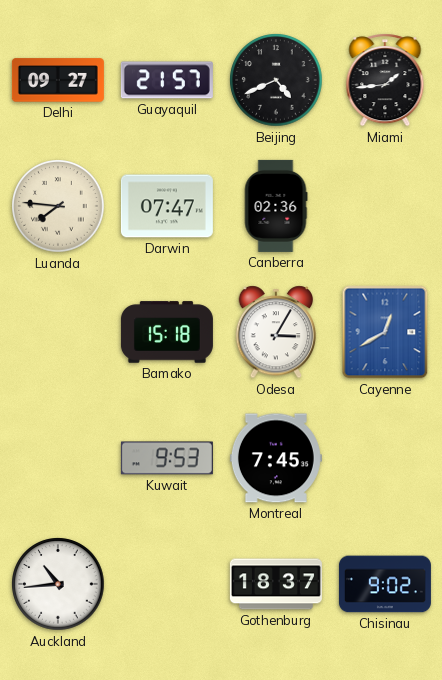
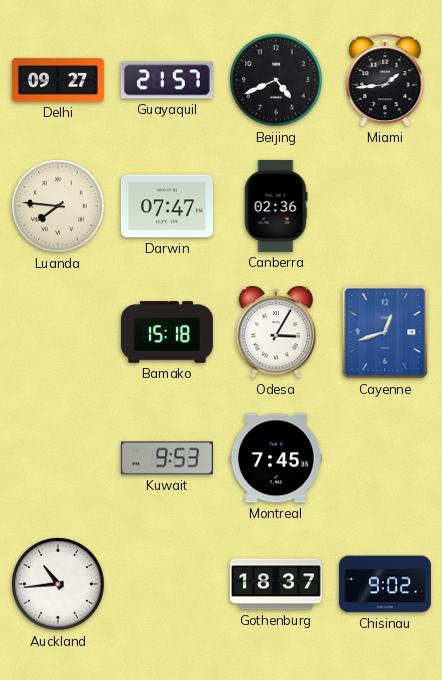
Cayenne: 12:40 -> 12:42 (385, 332)
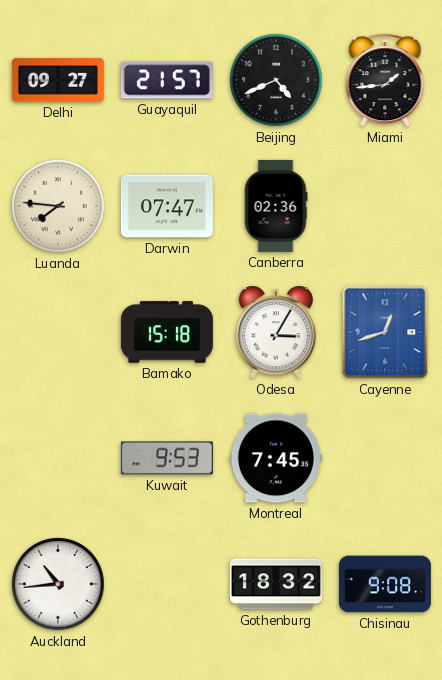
Gothenburg: 18:37 -> 18:32 (276, 584)
Chisinau: 9:02 -> 9:08 (385, 584)
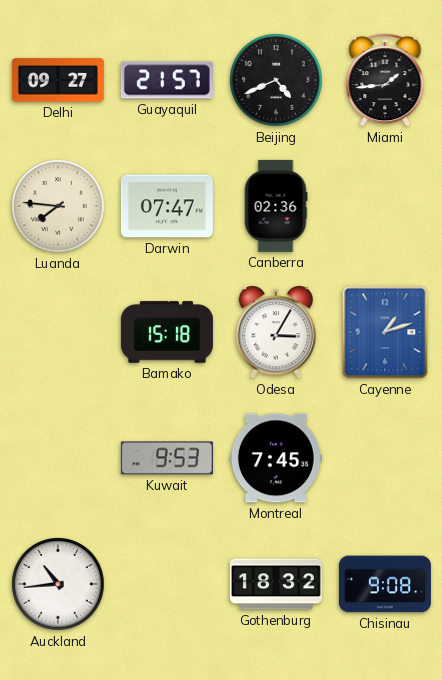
Cayenne: 12:42 -> 1:12 (385, 332)
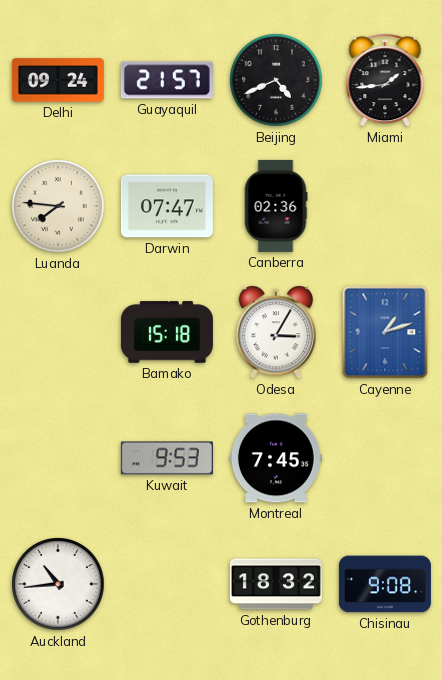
Delhi: 09:27 -> 09:24 (58, 80)
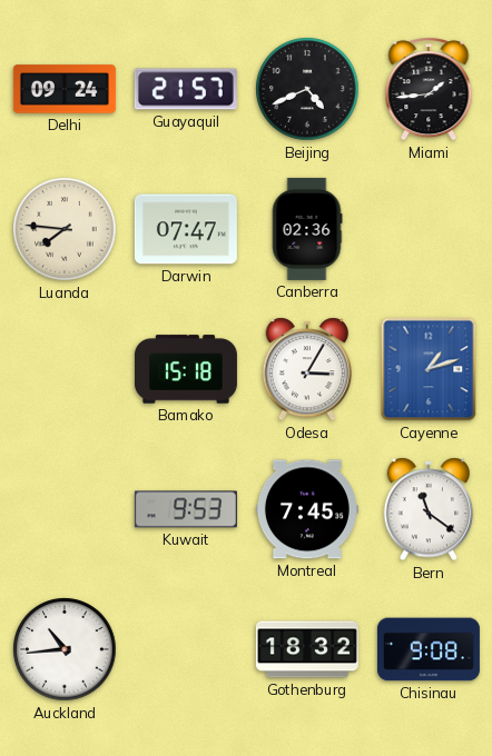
Bern: none -> 11:21 (429, 509)
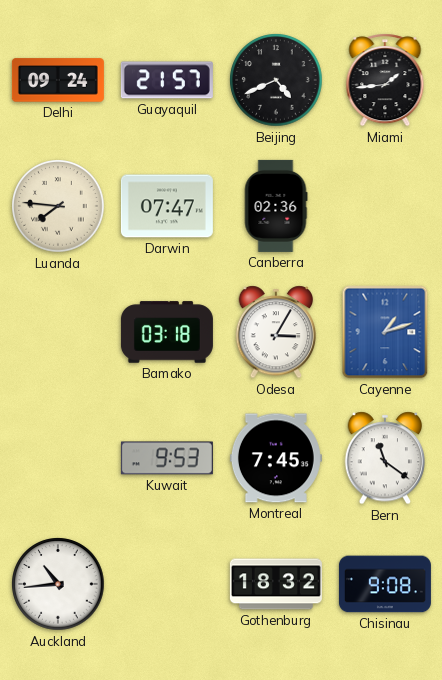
Bamako: 15:18 -> 03:18 (167, 332)
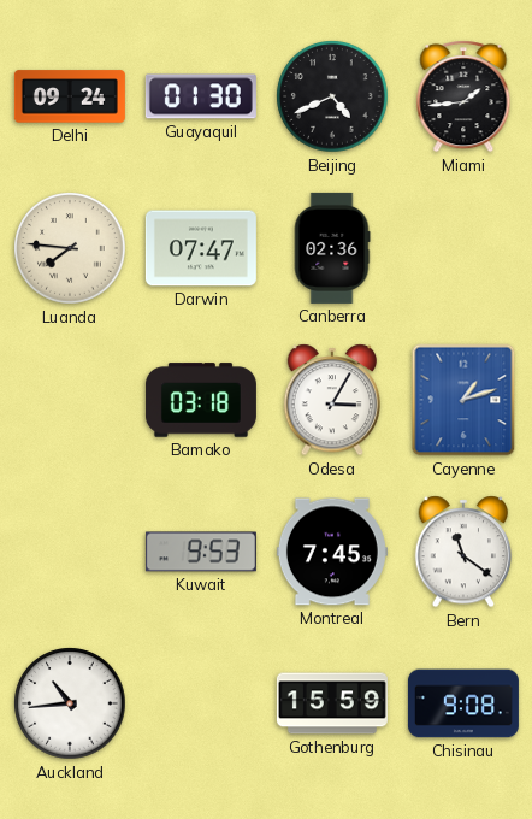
Guayaquil: 21:57 -> 01:30 (201, 96)
Gothenburg: 18:32 -> 15:59 (332, 703)
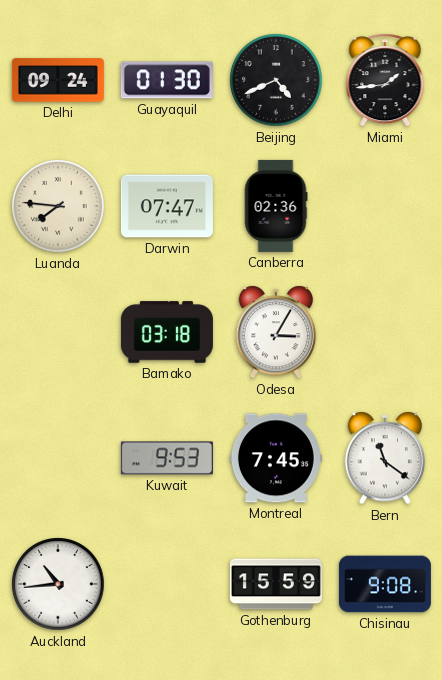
Cayenne: 1:12 -> none (463, 400)
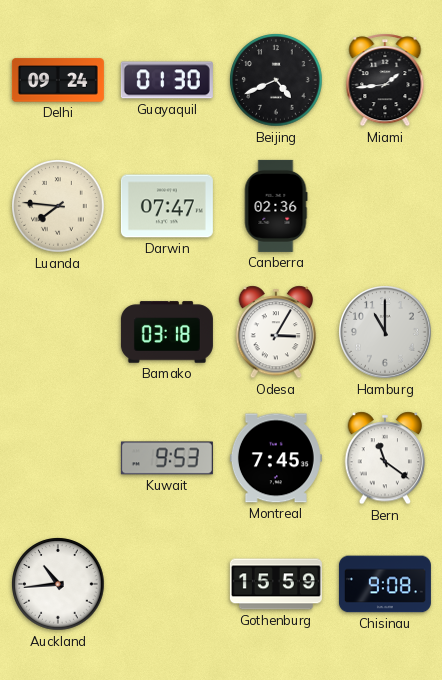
Hamburg: none -> 11:00 (386, 333)
